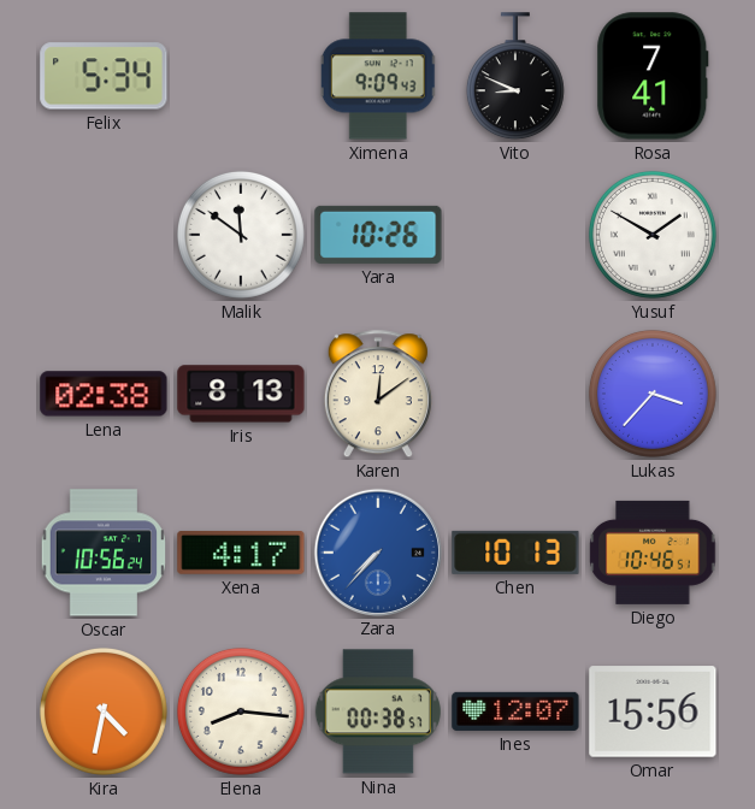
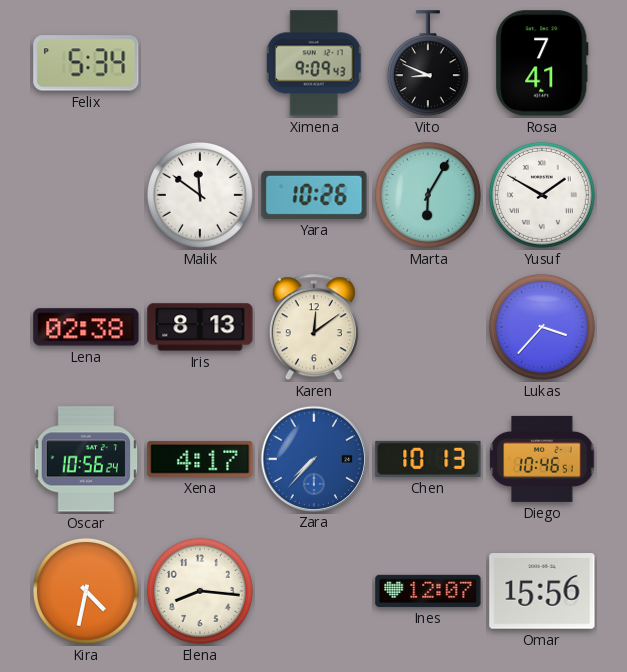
Marta: none -> 6:05 (428, 195)
Nina: 00:38 -> none (378, 711)
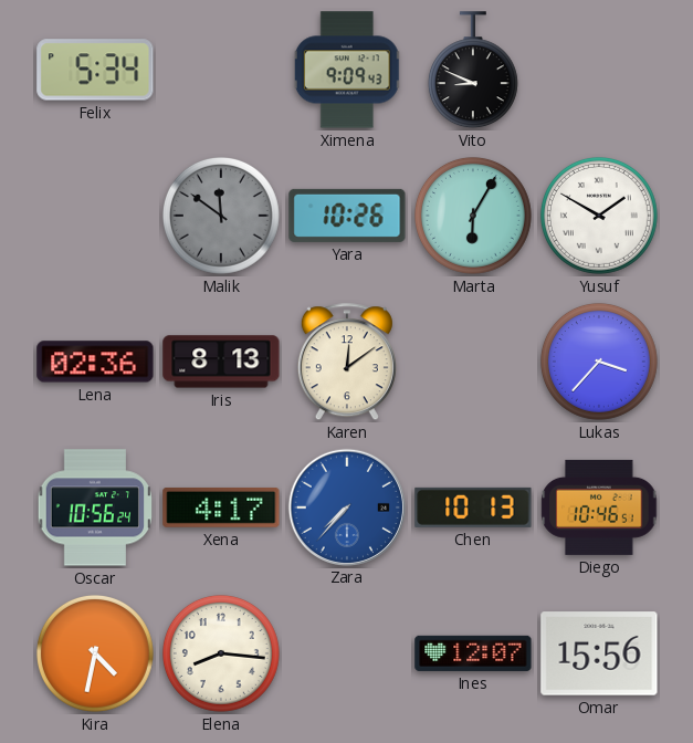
Rosa: 7:41 -> none (542, 63)
Malik dial: white -> grey (221, 216)
Lena: 02:38 -> 02:36 (95, 362)
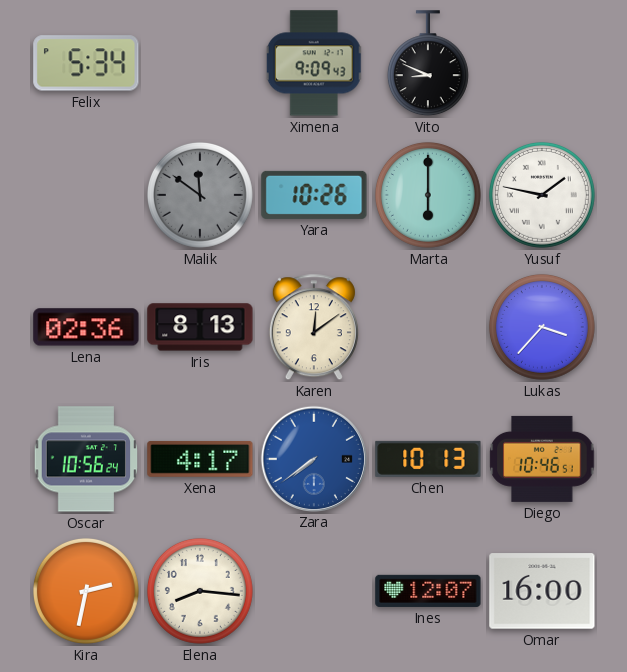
Marta: 6:05 -> 6:00 (428, 195)
Yusuf: 1:50 -> 1:47 (542, 195)
Zara: 7:37 -> 7:39 (313, 458)
Kira: 4:32 -> 2:32 (86, 591)
Omar: 15:56 -> 16:00 (542, 591)
